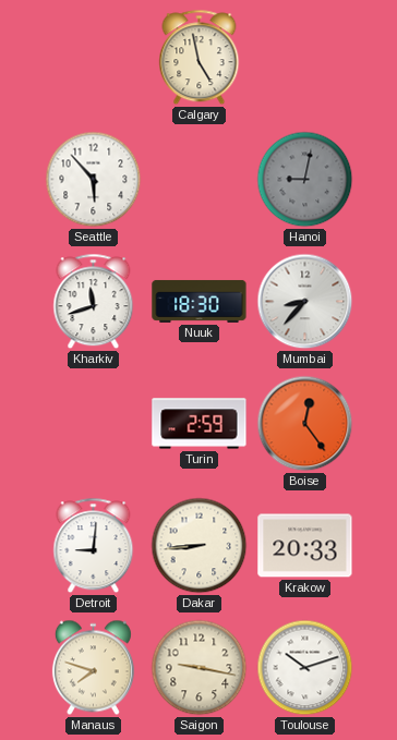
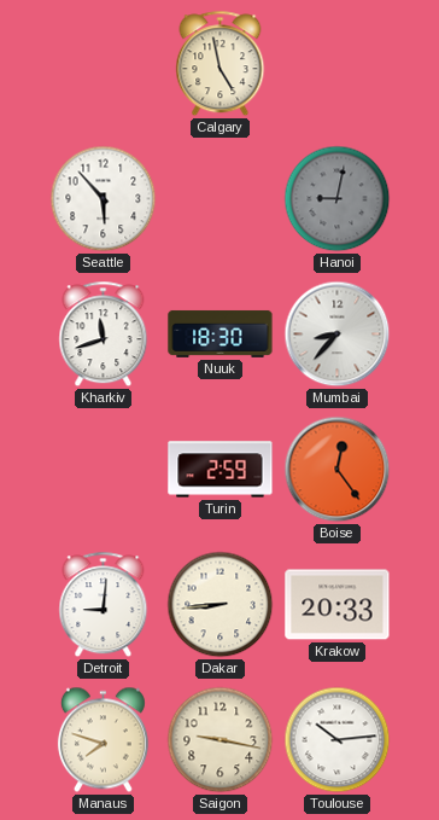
Toulouse: 10:12 -> 10:14 (338, 740)
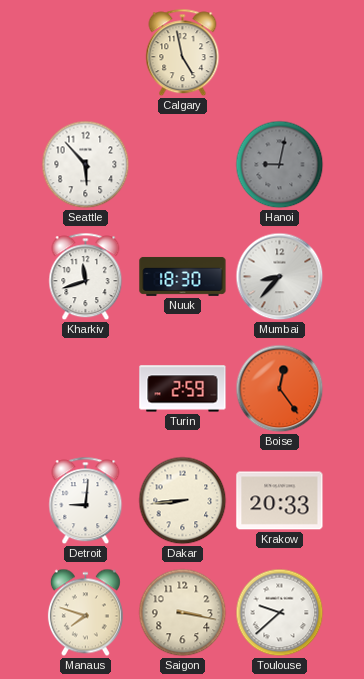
Saigon: 9:17 -> 3:17 (183, 613)
Toulouse: 10:14 -> 9:38 (280, 613)
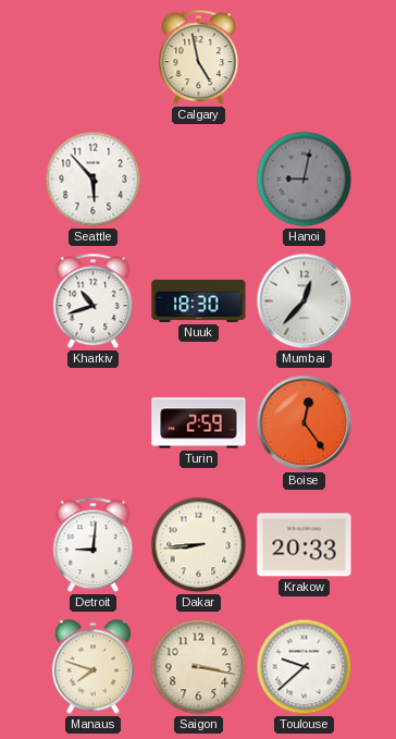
Kharkiv: 11:42 -> 10:42 (94, 301)
Mumbai: 8:37 -> 12:37 (305, 301)
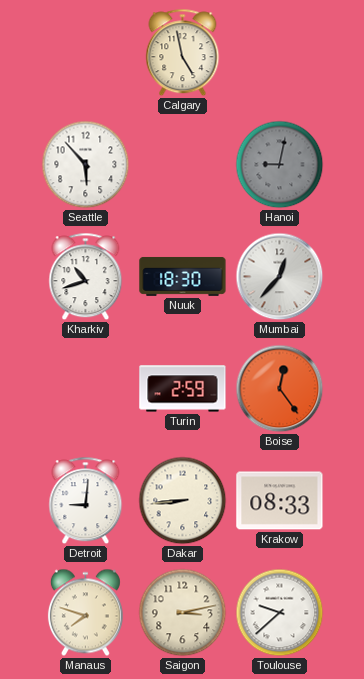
Krakow: 20:33 -> 08:33 (280, 501)
Saigon: 3:17 -> 3:13 (183, 613)
